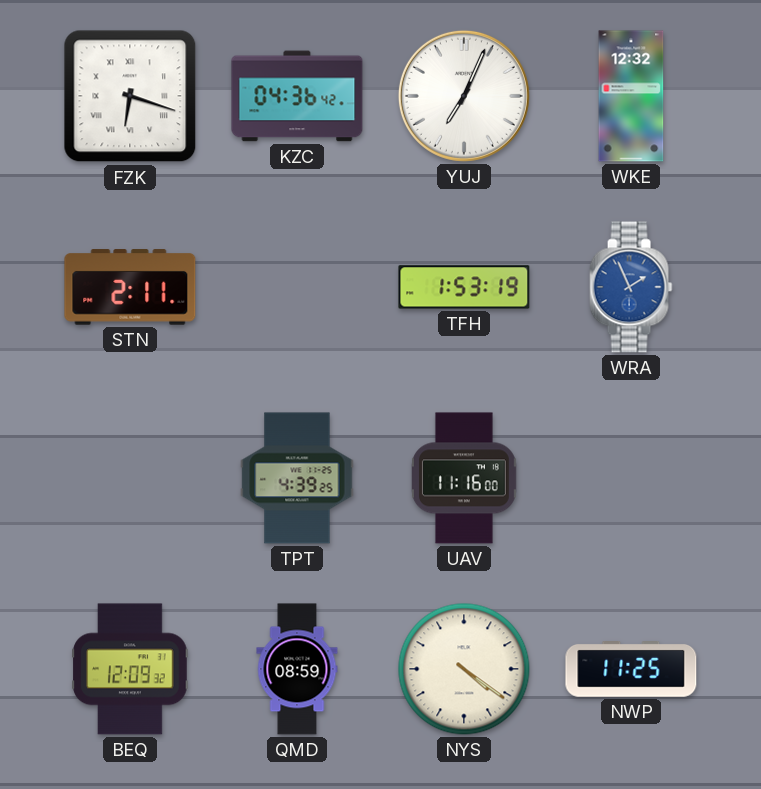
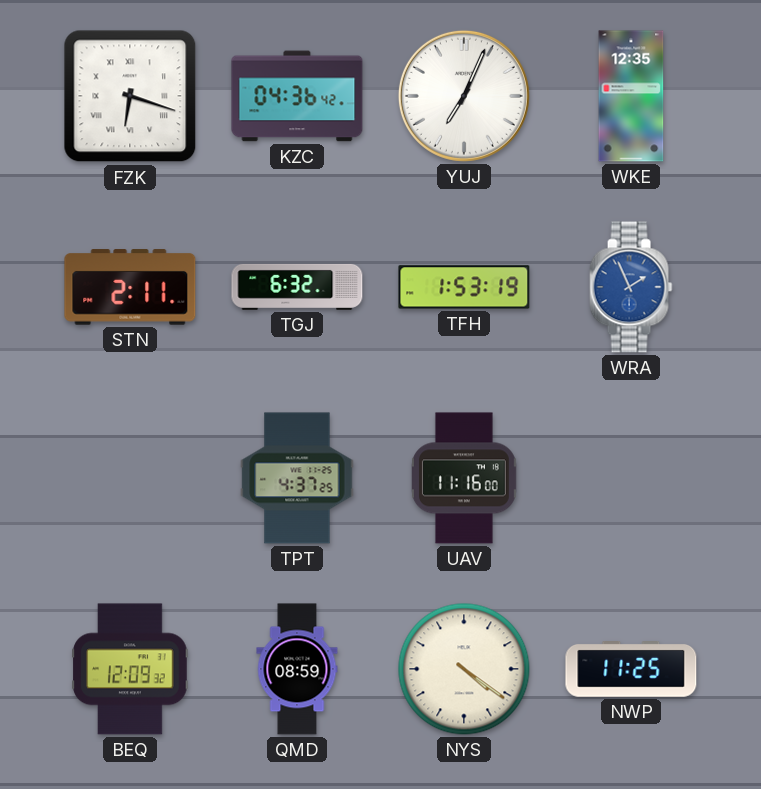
WKE: 12:32 -> 12:35 (631, 96)
TGJ: none -> 6:32 (297, 287)
TPT: 4:39 -> 4:37 (297, 478)
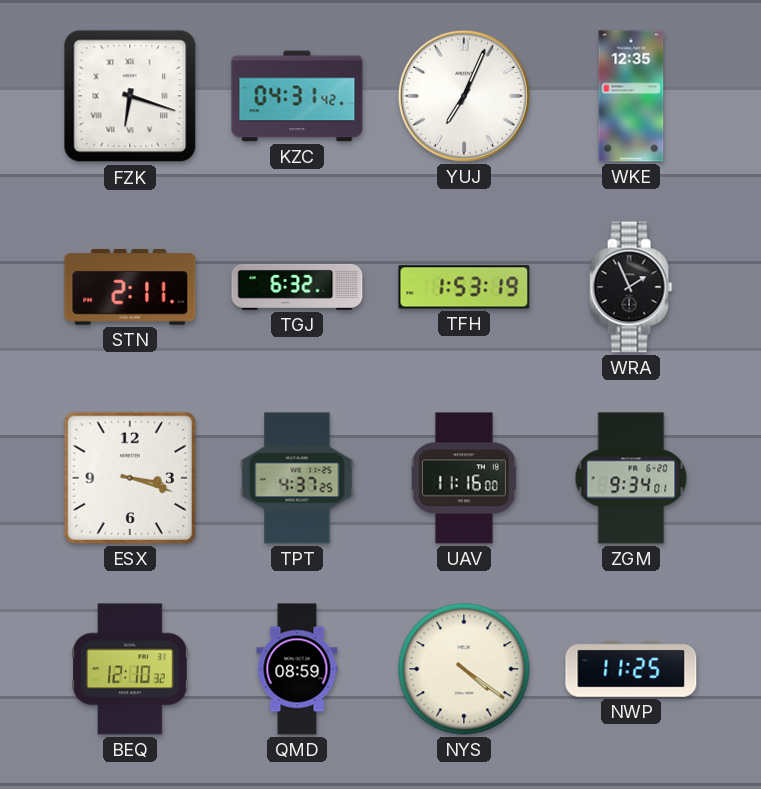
KZC: 04:36 -> 04:31 (297, 96)
WRA dial: blue -> black (631, 287)
ESX: none -> 3:18 (130, 478)
ZGM: none -> 9:34 (631, 478)
BEQ: 12:09 -> 12:10 (130, 669)
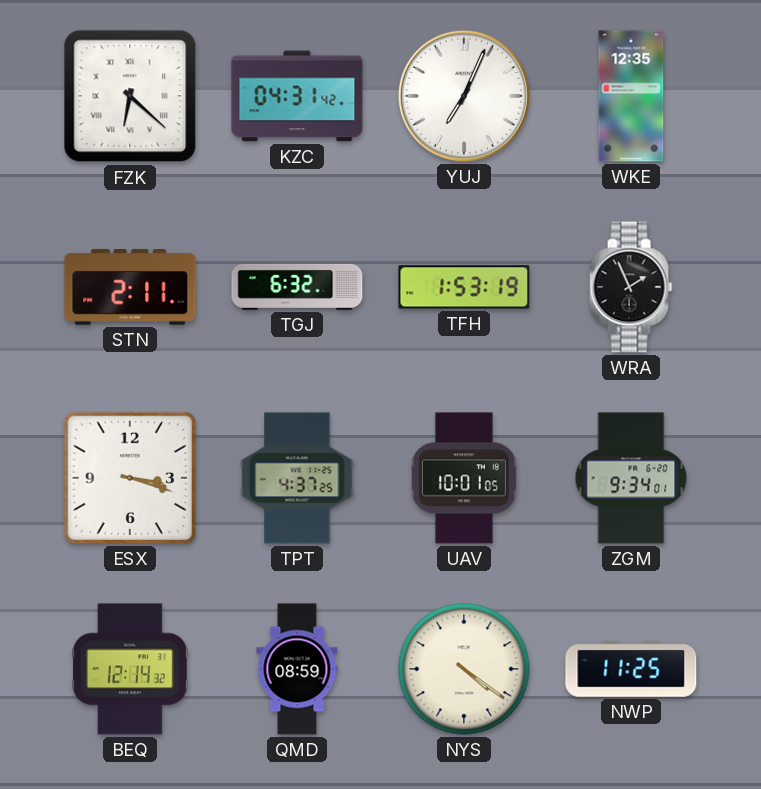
FZK: 6:18 -> 6:22 (130, 96)
UAV: 11:16 -> 10:01 (465, 478)
BEQ: 12:10 -> 12:14 (130, 669)
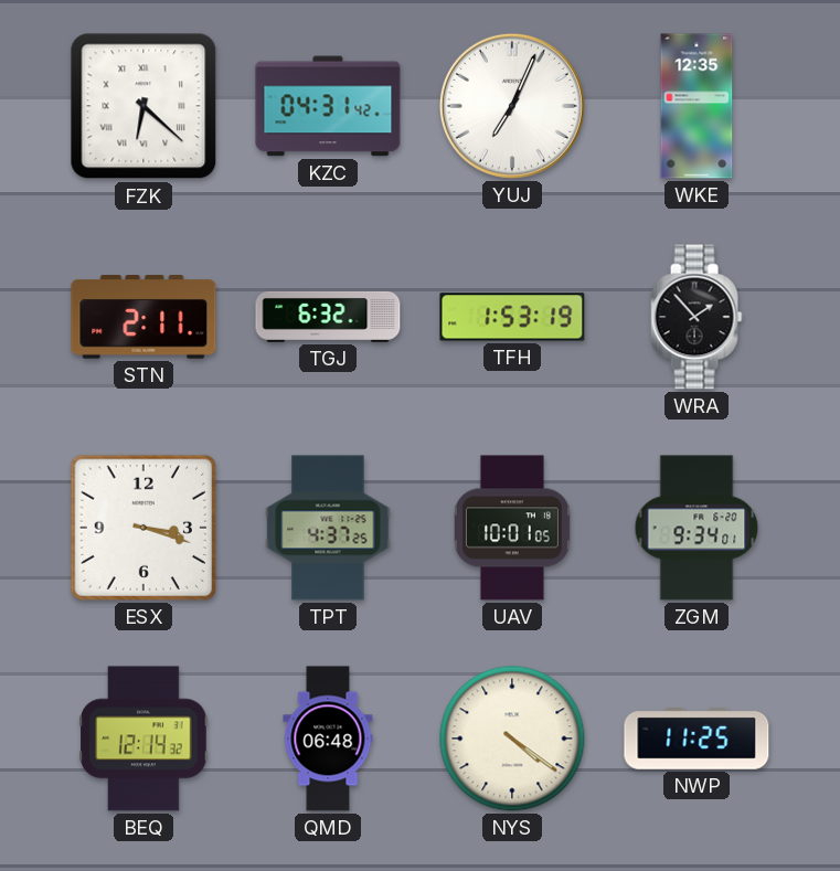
WRA: 1:56 -> 1:53 (697, 317)
QMD: 08:59 -> 06:48 (328, 739)
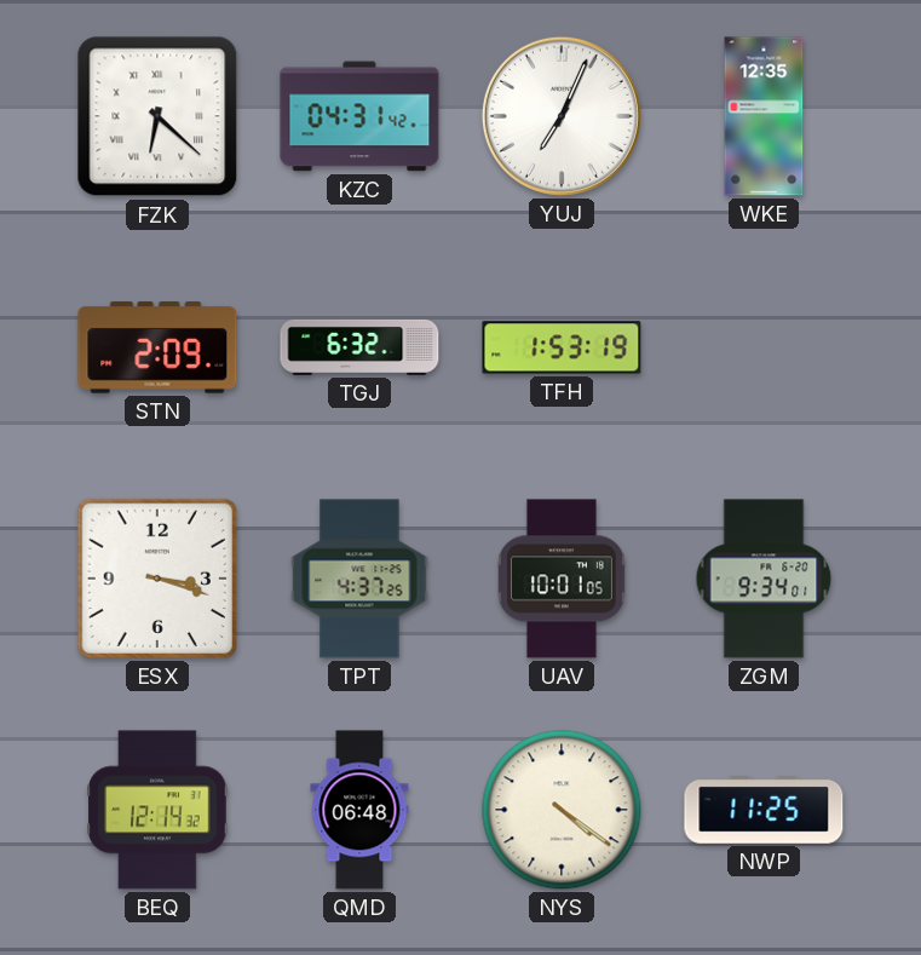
STN: 2:11 -> 2:09 (157, 347)
WRA: 1:53 -> none (697, 317)
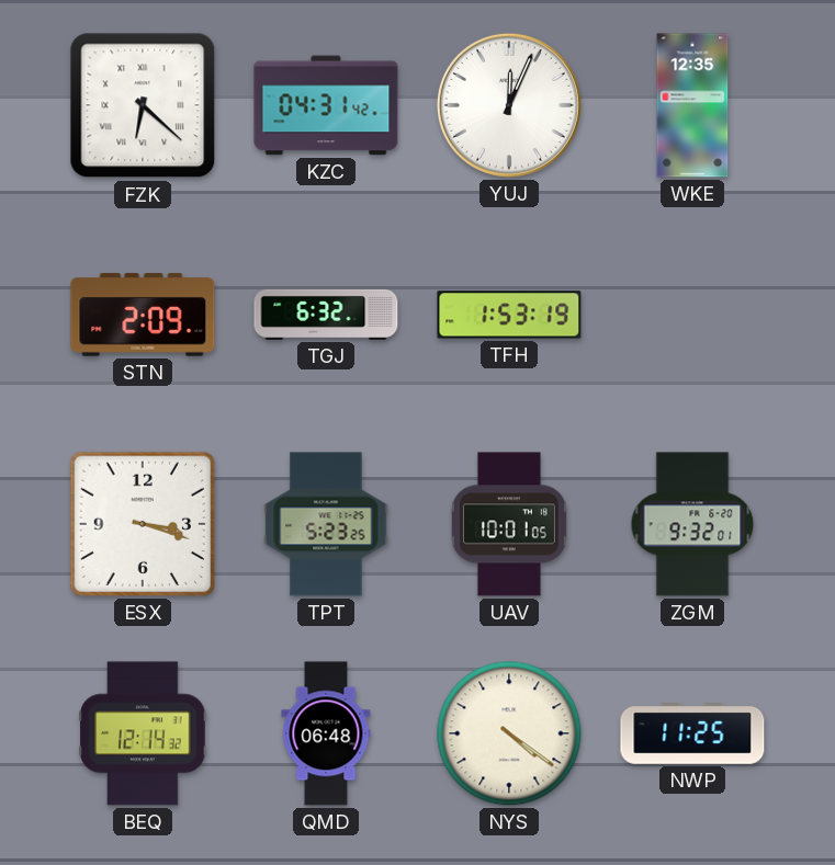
YUJ: 7:04 -> 12:04 (509, 105)
TPT: 4:37 -> 5:23 (326, 524)
ZGM: 9:34 -> 9:32 (692, 524)
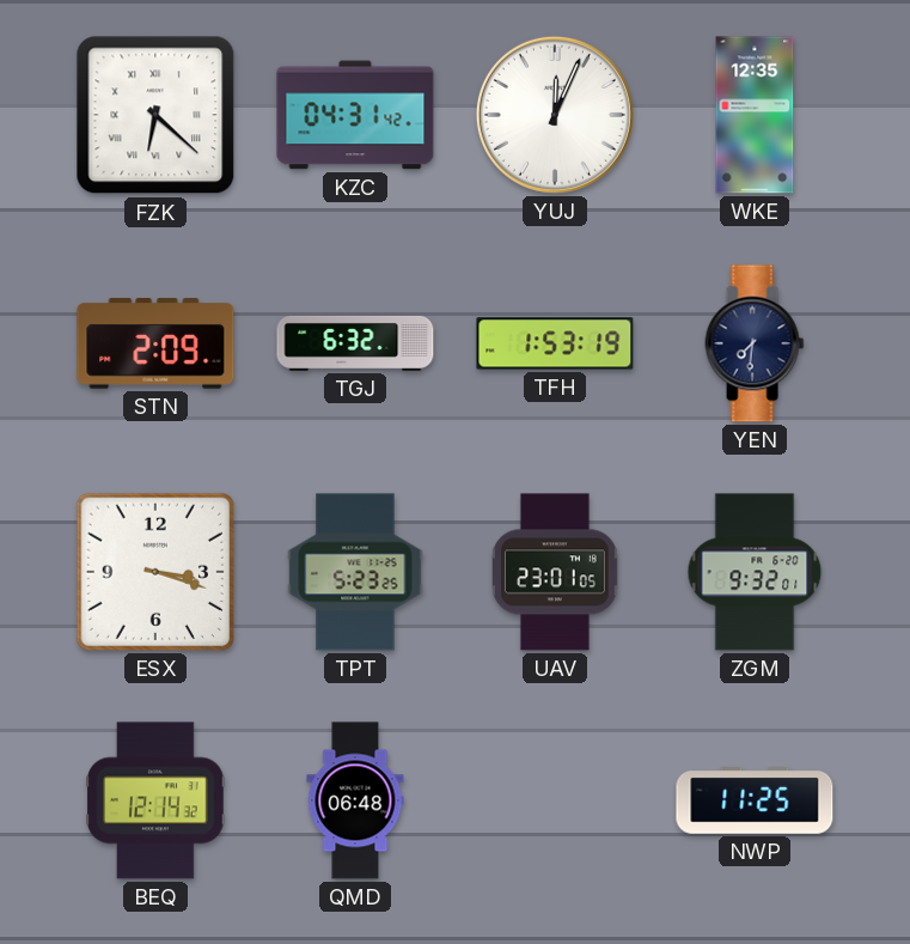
YEN: none -> 7:31 (755, 343)
UAV: 10:01 -> 23:01 (556, 572)
NYS: 4:21 -> none (509, 733)
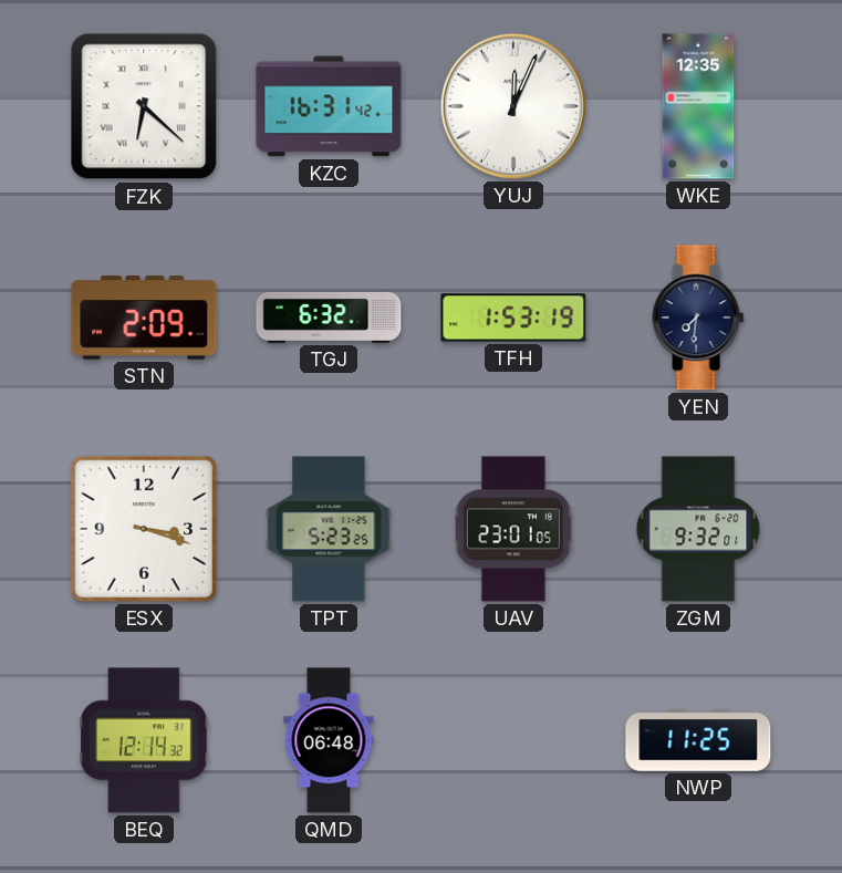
KZC: 04:31 -> 16:31 (329, 106)
